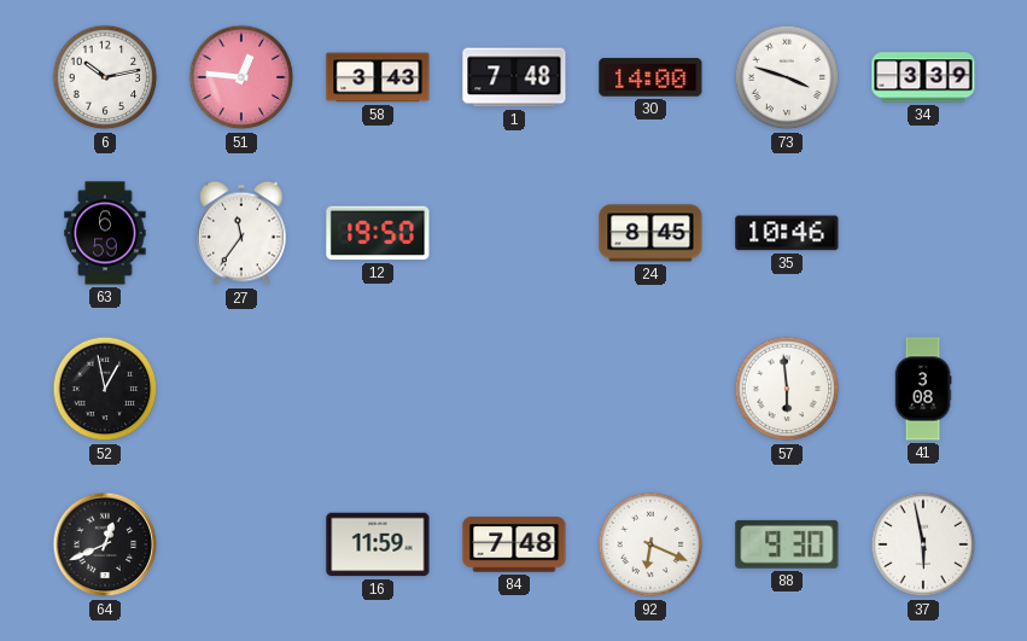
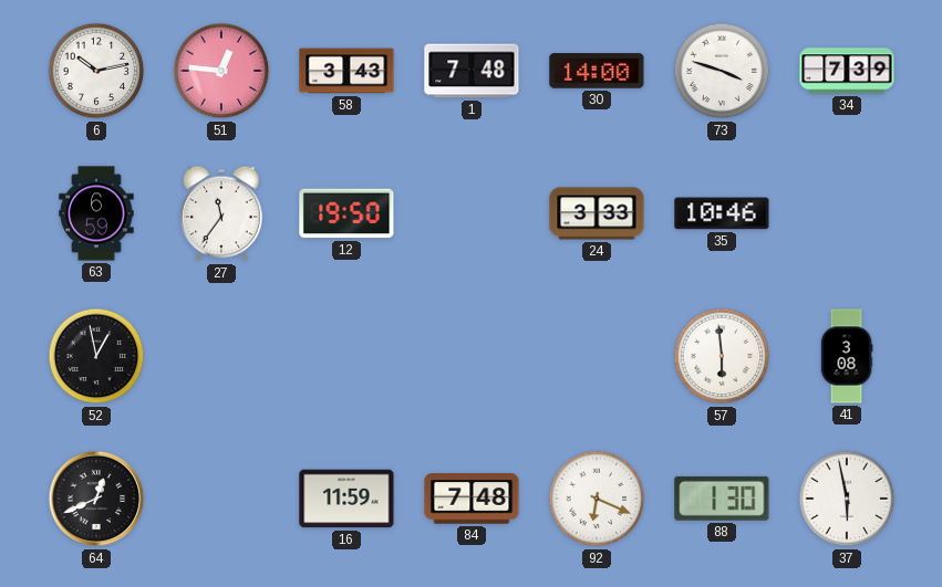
34: 3:39 -> 7:39 (847, 71)
24: 8:45 -> 3:33 (597, 213)
88: 9:30 -> 1:30 (722, 499)
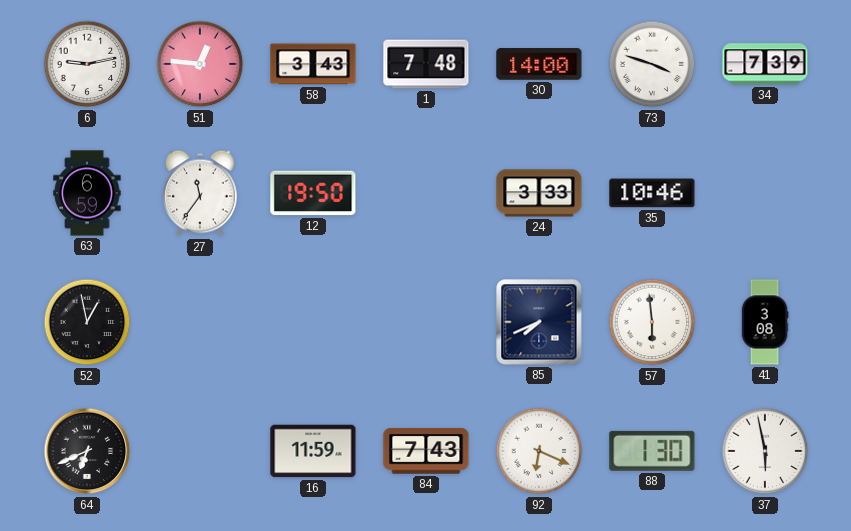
6: 10:13 -> 9:13 (87, 64)
85: none -> 7:41 (539, 322)
64: 12:41 -> 6:41 (87, 451)
84: 7:48 -> 7:43 (426, 451)
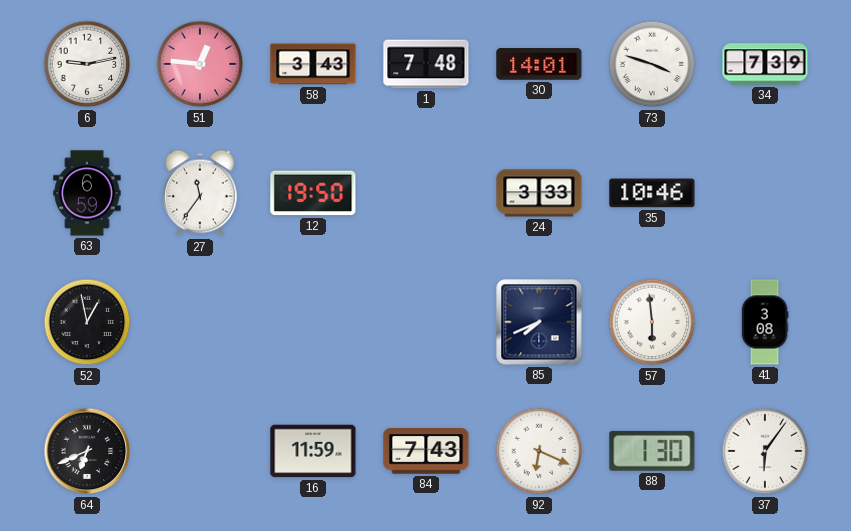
30: 14:00 -> 14:01 (539, 64)
37: 5:58 -> 6:06 (765, 451)
